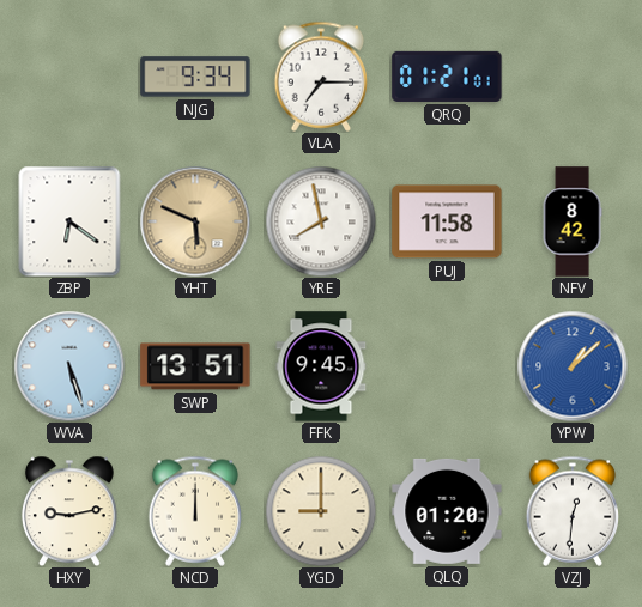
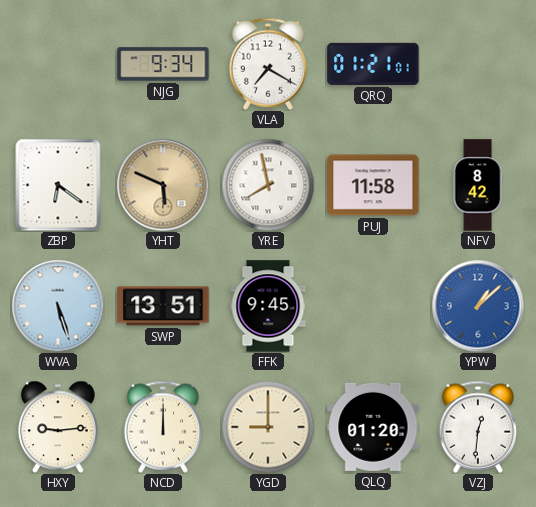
VLA: 7:15 -> 7:20 (268, 64)
HXY: 9:13 -> 9:14 (58, 427)
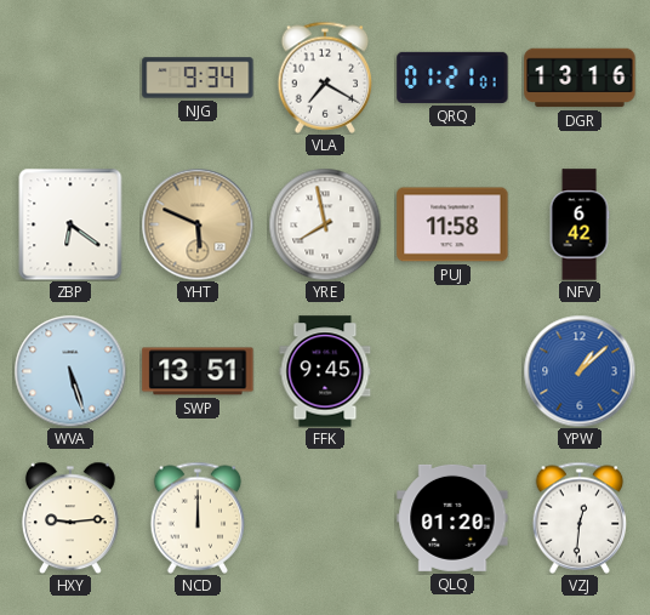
DGR: none -> 13:16 (580, 78)
NFV: 8:42 -> 6:42 (580, 224)
YGD: 9:00 -> none (268, 427)
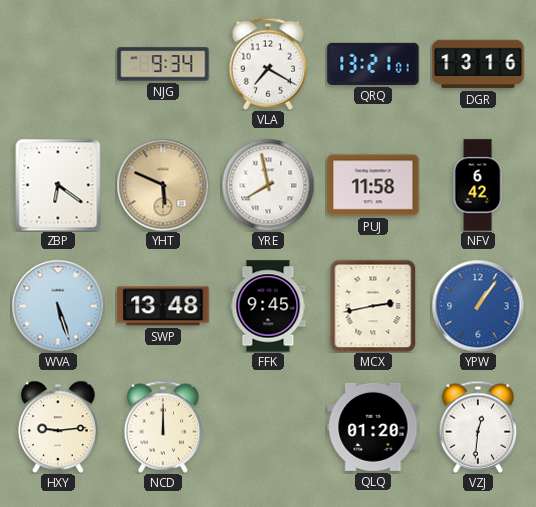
QRQ: 01:21 -> 13:21 (373, 64)
SWP: 13:51 -> 13:48 (163, 306)
MCX: none -> 2:43 (373, 306)
YPW: 1:08 -> 1:06 (478, 306)
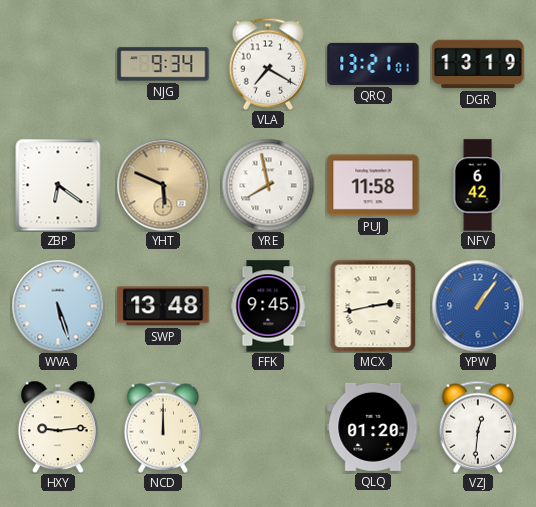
DGR: 13:16 -> 13:19 (478, 64)
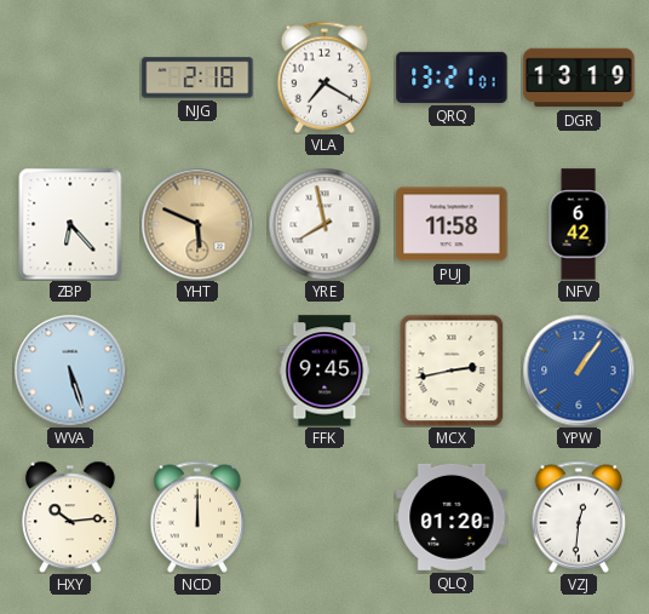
NJG: 9:34 -> 2:18 (197, 78)
ZBP: 6:21 -> 6:23 (70, 224)
SWP: 13:48 -> none (163, 306)
HXY: 9:14 -> 10:14 (70, 517)
